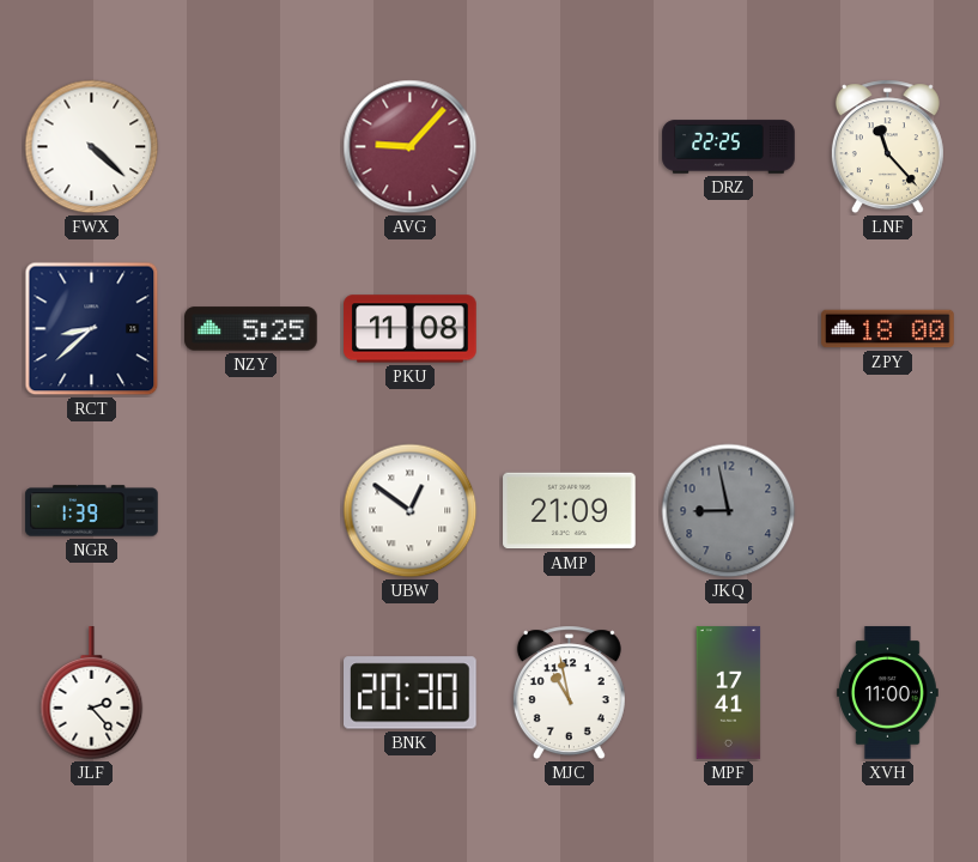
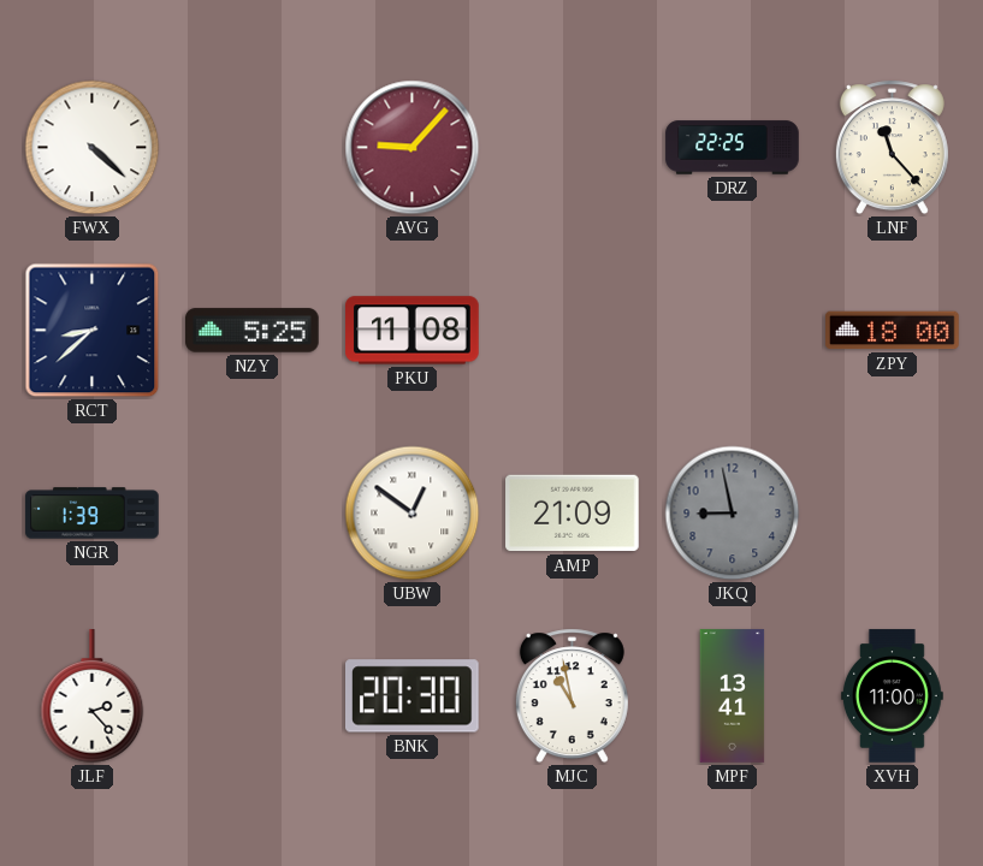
MPF: 17:41 -> 13:41 (733, 696)
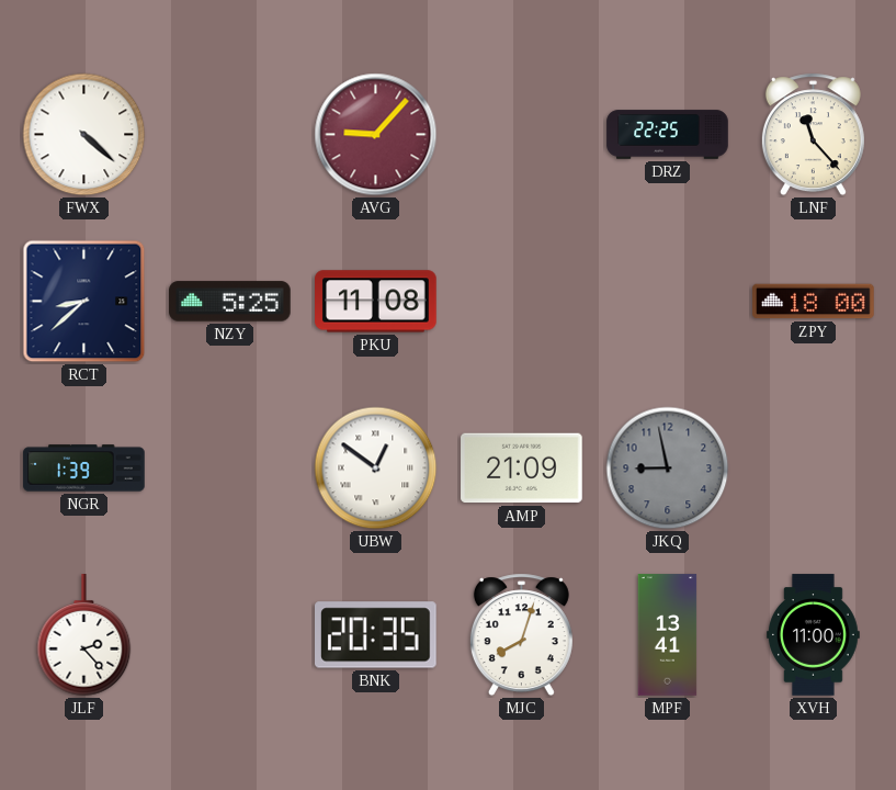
BNK: 20:30 -> 20:35 (376, 635)
MJC: 10:58 -> 8:03 (521, 635)
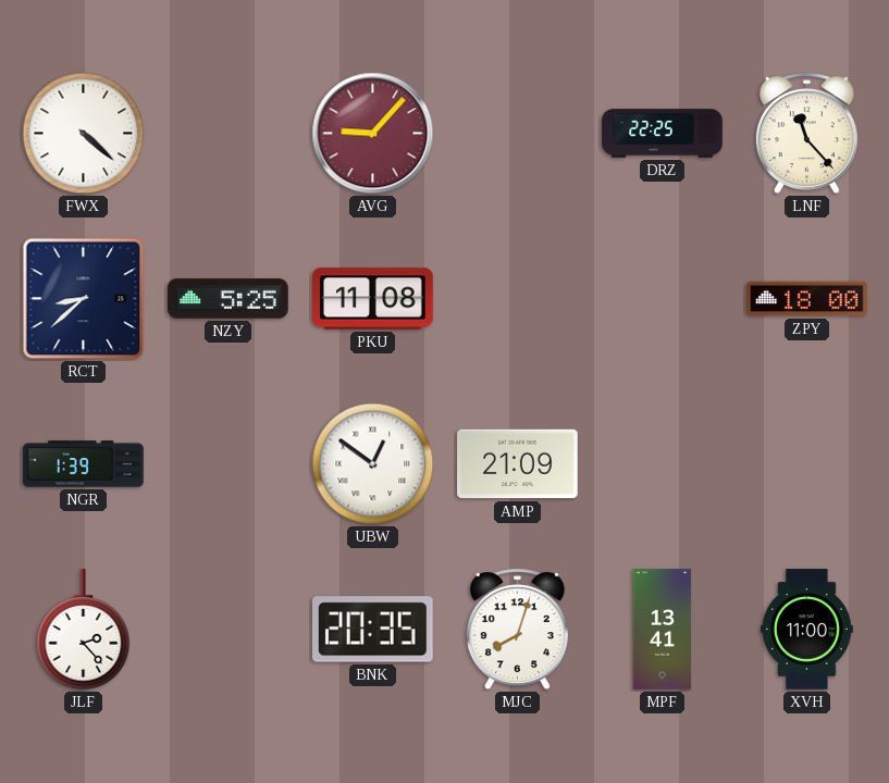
JKQ: 8:58 -> none (668, 469)
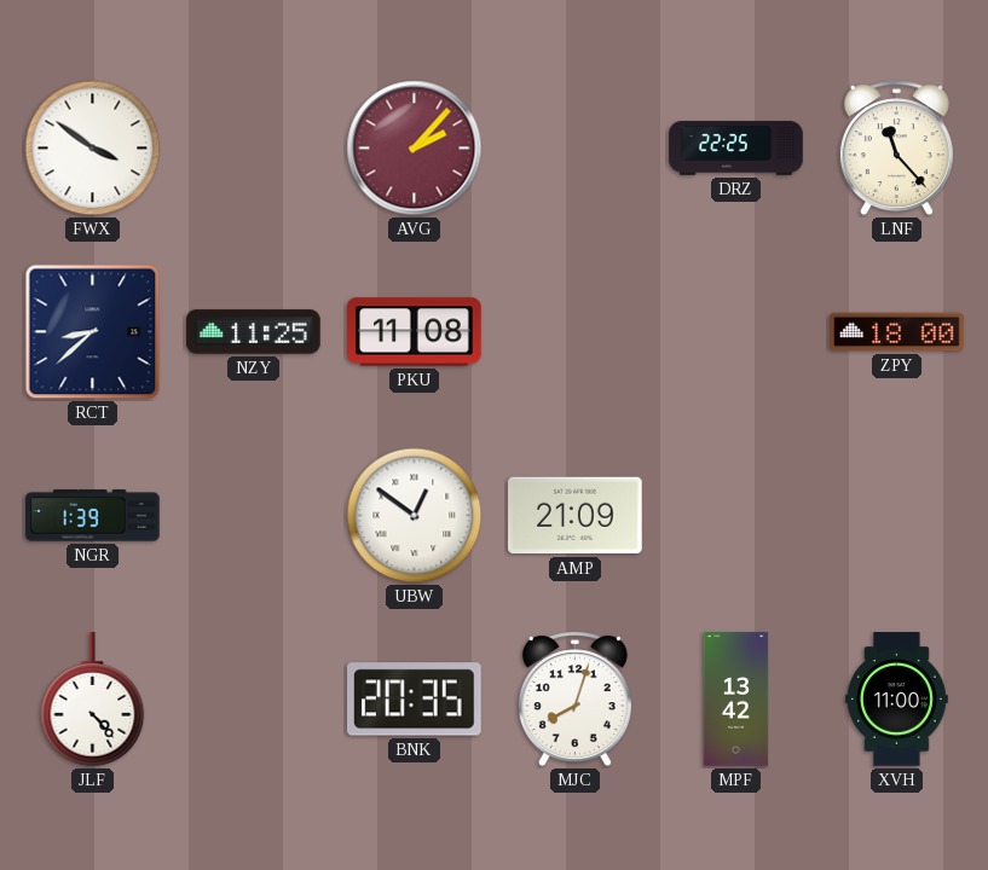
FWX: 4:22 -> 3:51 (93, 149)
AVG: 9:07 -> 2:07 (415, 149)
NZY: 5:25 -> 11:25 (254, 332)
JLF: 2:23 -> 4:23 (93, 700)
MPF: 13:41 -> 13:42 (736, 700)
